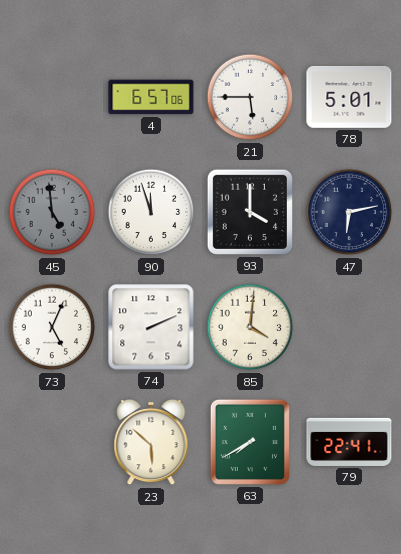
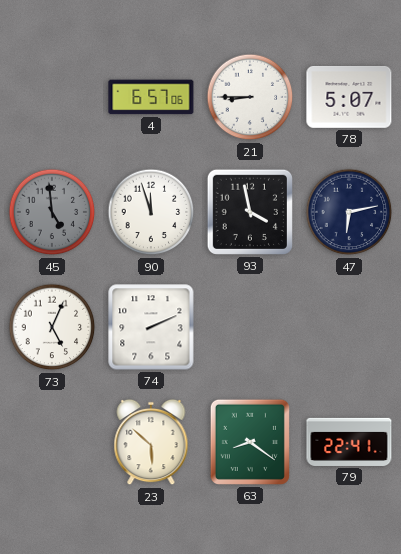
21: 5:45 -> 8:45 (250, 97)
78: 5:01 -> 5:07 (349, 97)
93: 4:00 -> 3:58 (250, 212)
85: 4:01 -> none (250, 327)
63: 7:40 -> 8:21 (250, 442)
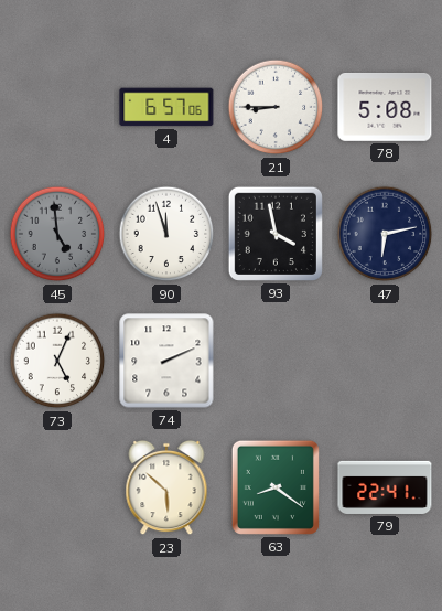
78: 5:07 -> 5:08 (385, 107)
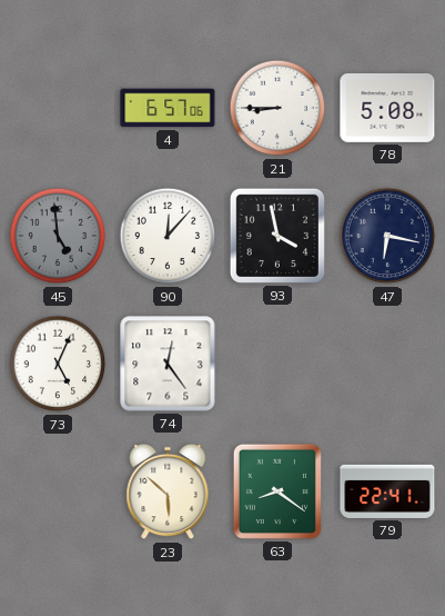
90: 11:57 -> 12:07 (168, 236)
47: 6:13 -> 6:17 (387, 236)
74: 2:11 -> 12:24 (168, 364)
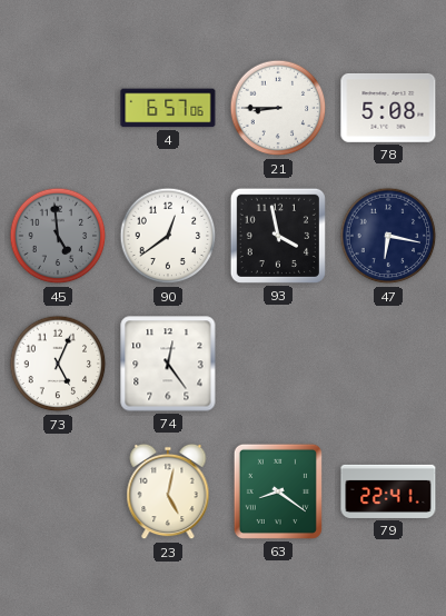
90: 12:07 -> 12:39 (168, 236)
23: 5:52 -> 5:02 (168, 491)
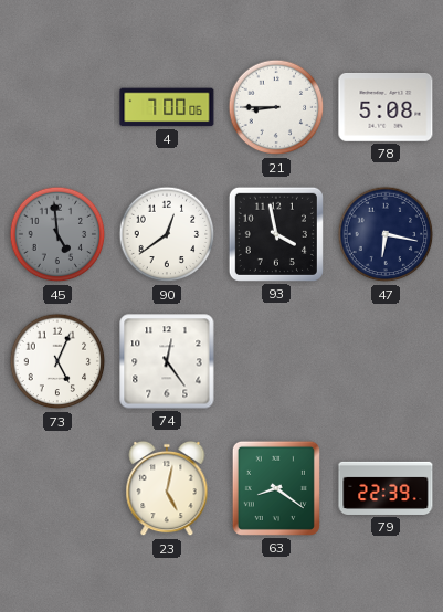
4: 6:57 -> 7:00 (167, 107)
79: 22:41 -> 22:39 (386, 488)
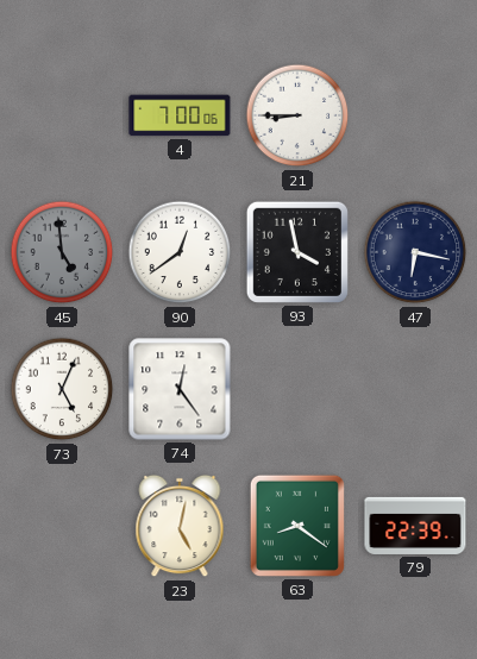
78: 5:08 -> none (386, 107)
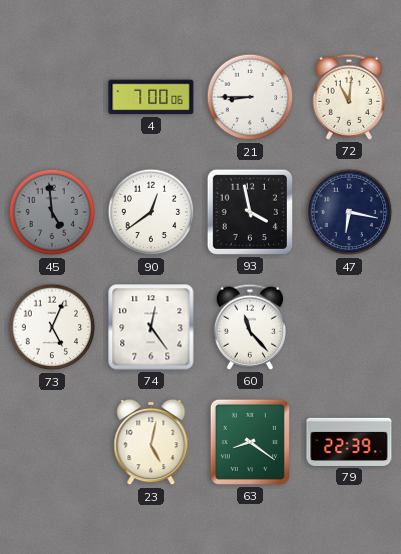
72: none -> 11:01 (348, 97)
60: none -> 11:23 (249, 327)
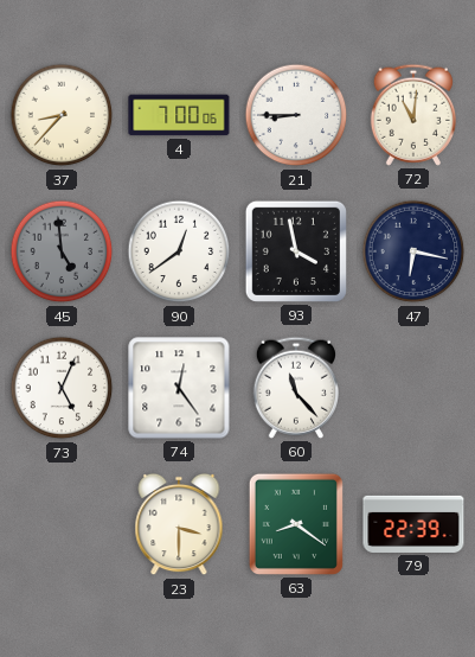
37: none -> 8:37 (62, 115)
23: 5:02 -> 3:30 (179, 524)
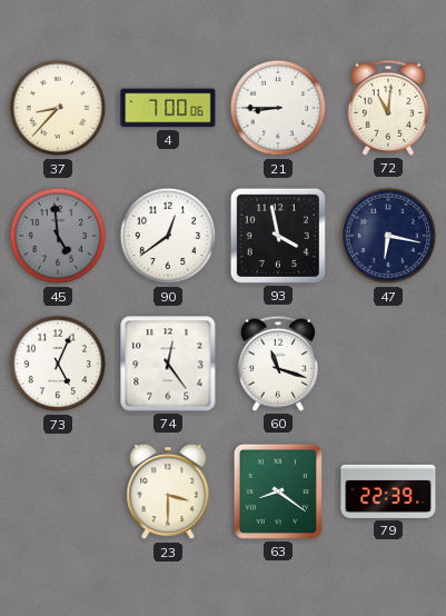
60: 11:23 -> 11:18 (277, 364)
